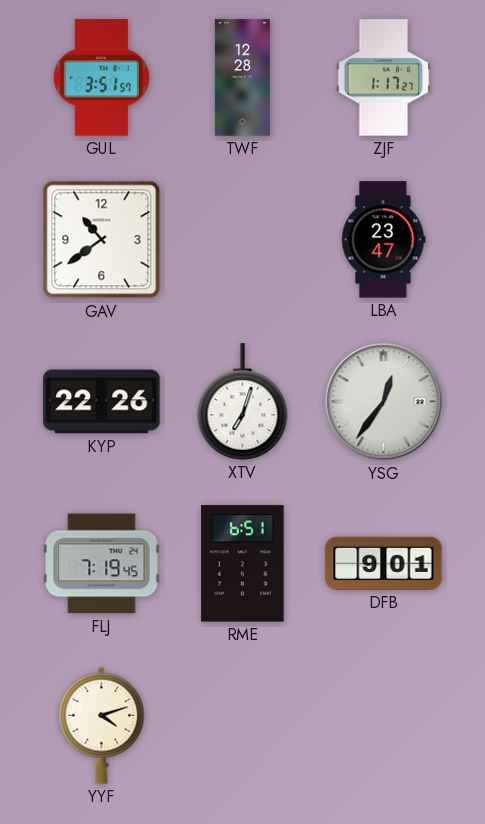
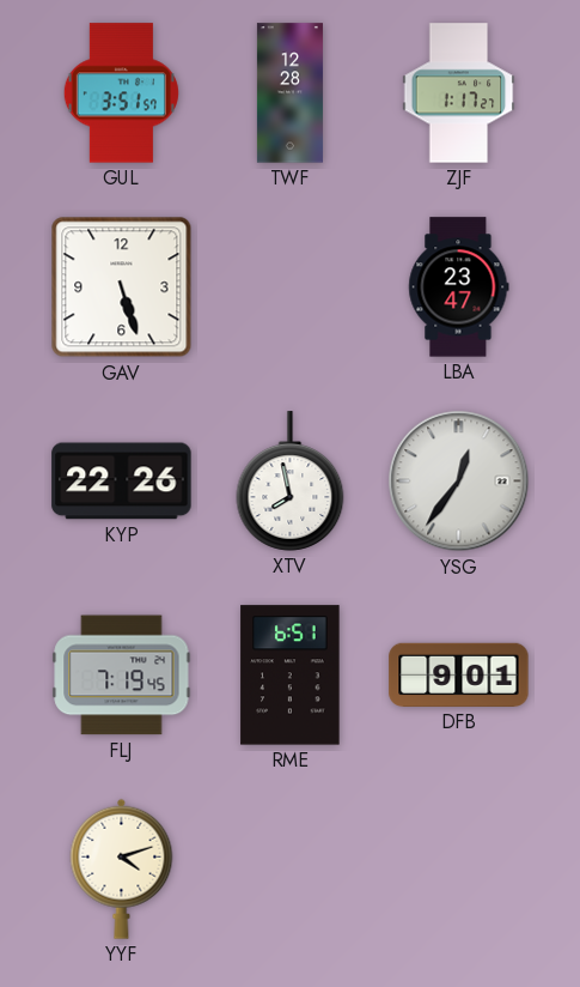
GAV: 10:39 -> 5:27 (122, 287)
XTV: 7:03 -> 7:58 (291, 482)
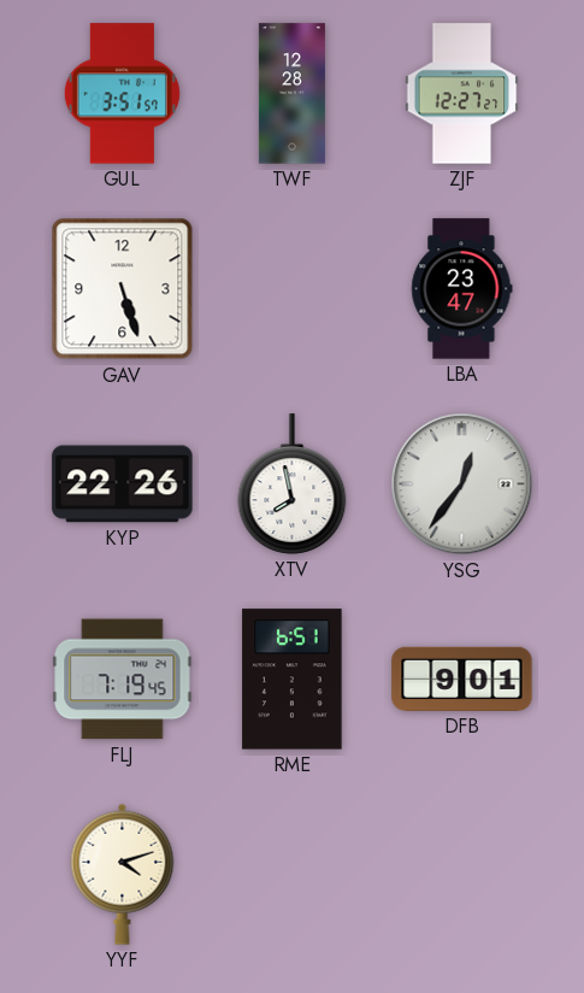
ZJF: 1:17 -> 12:27 (462, 94)
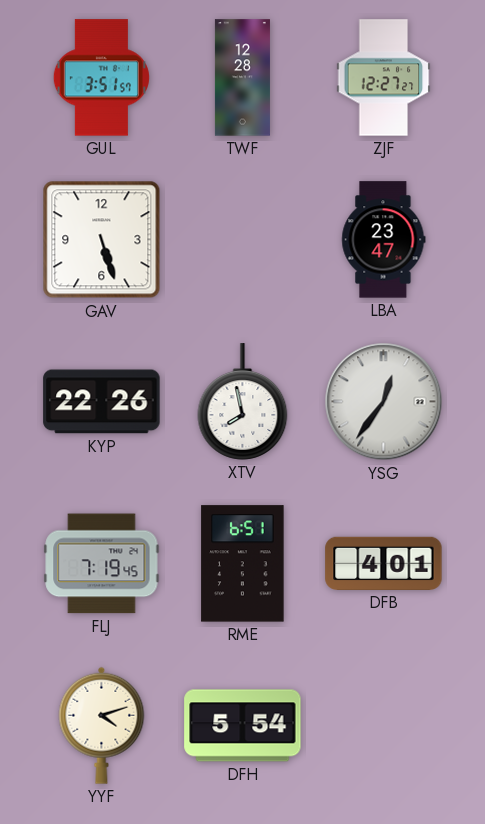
DFB: 9:01 -> 4:01 (384, 563)
DFH: none -> 5:54 (243, 726)
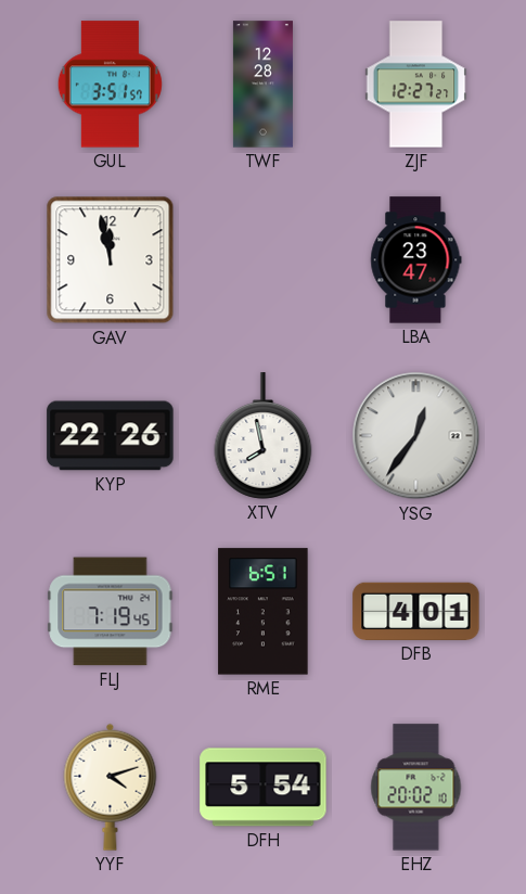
GAV: 5:27 -> 11:58 (111, 260)
EHZ: none -> 20:02 (416, 788)
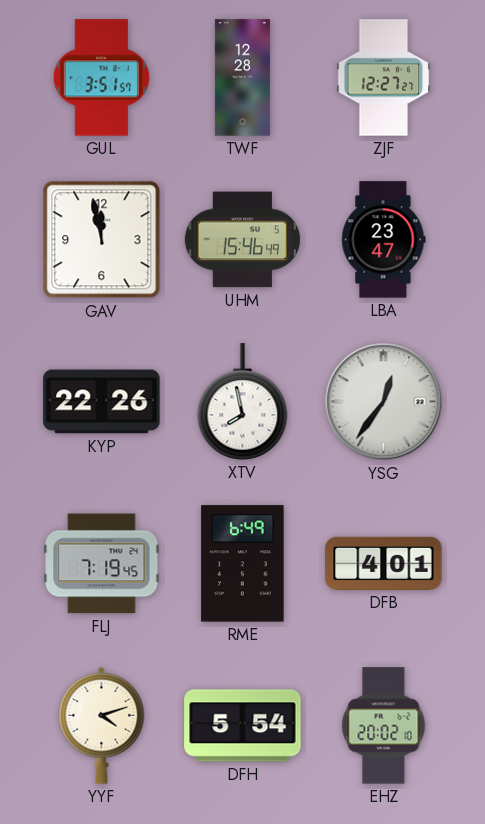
UHM: none -> 15:46 (242, 240)
RME: 6:51 -> 6:49 (243, 564)
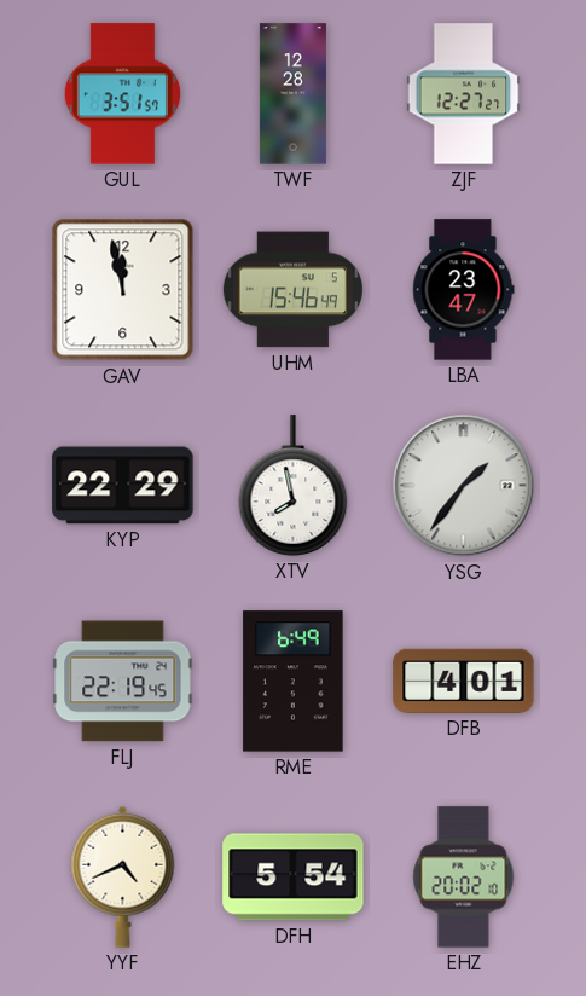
KYP: 22:26 -> 22:29 (123, 486)
YSG: 12:36 -> 1:36 (464, 486)
FLJ: 7:19 -> 22:19 (123, 682)
YYF: 4:12 -> 4:41 (123, 876)
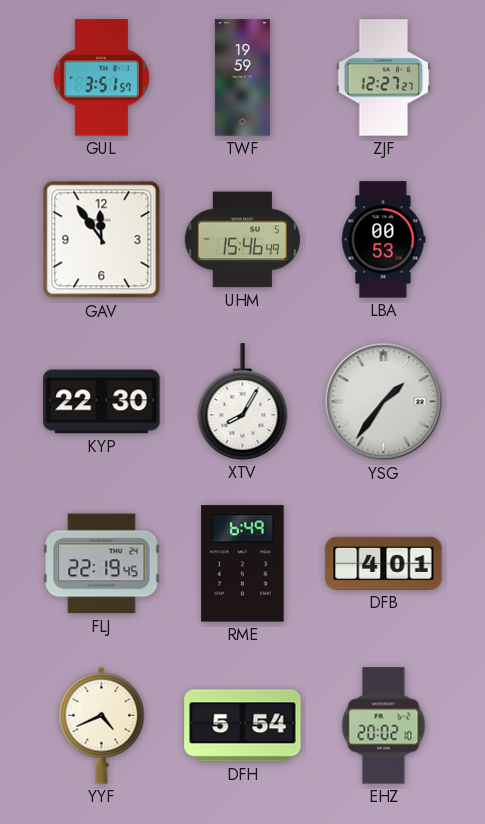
TWF: 12:28 -> 19:59 (242, 78)
GAV: 11:58 -> 11:54 (102, 240)
LBA: 23:47 -> 00:53 (384, 240)
KYP: 22:29 -> 22:30 (102, 402)
XTV: 7:58 -> 8:05 (243, 402)
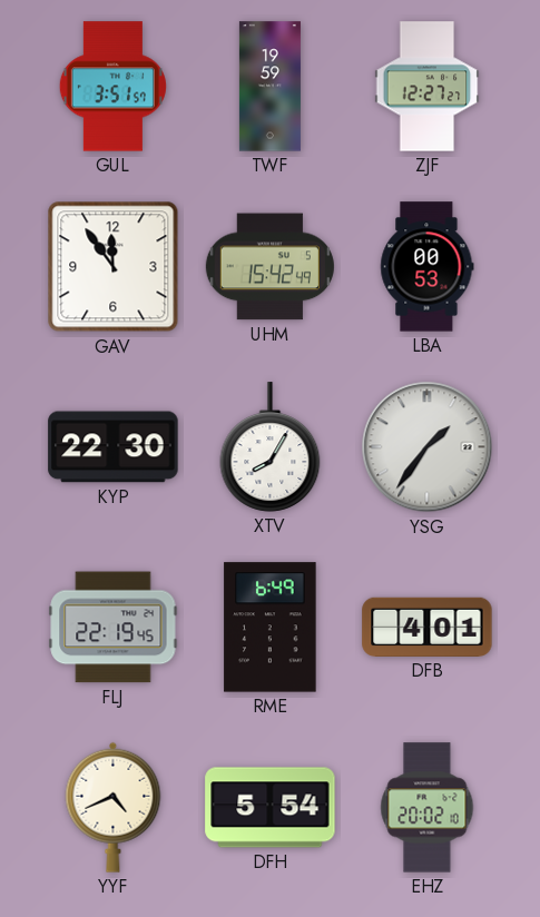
UHM: 15:46 -> 15:42 (269, 267)
